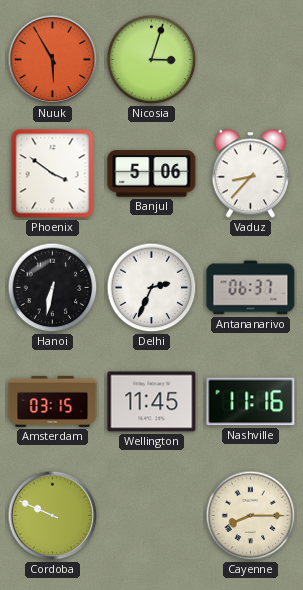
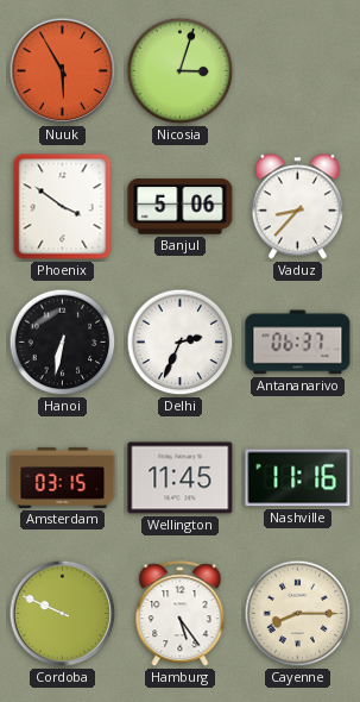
Hamburg: none -> 5:24 (181, 614)
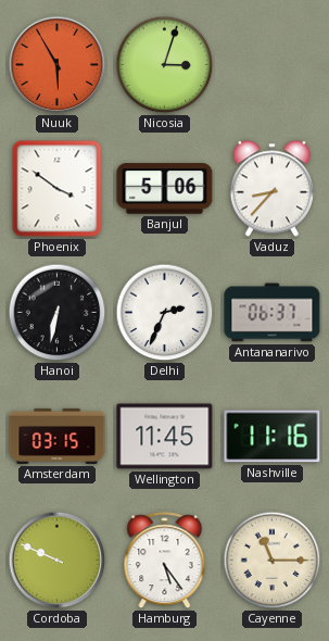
Cayenne: 8:15 -> 11:15 (273, 561)
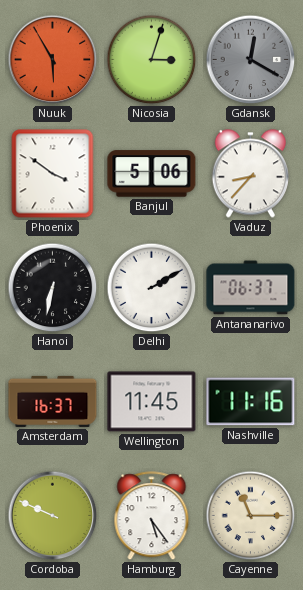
Gdansk: none -> 12:20 (251, 60)
Delhi: 2:34 -> 2:10 (152, 288)
Amsterdam: 03:15 -> 16:37 (53, 401)
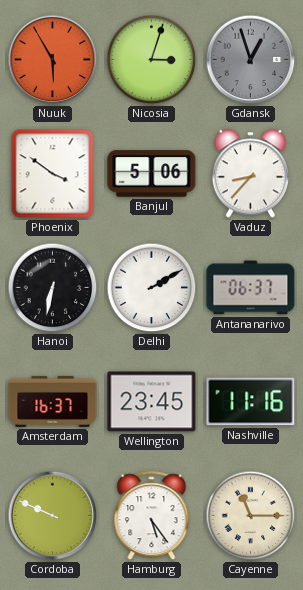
Gdansk: 12:20 -> 12:57 (251, 60)
Wellington: 11:45 -> 23:45 (152, 402)
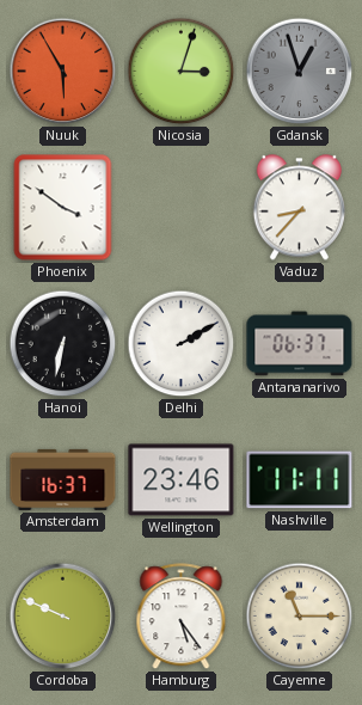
Banjul: 5:06 -> none (152, 174)
Wellington: 23:45 -> 23:46 (182, 480)
Nashville: 11:16 -> 11:11 (300, 480)
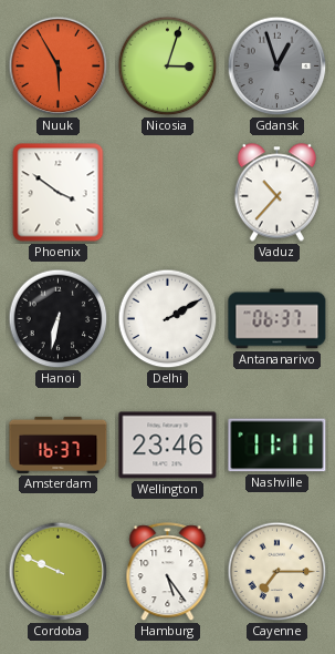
Vaduz: 8:37 -> 10:37 (276, 193)
Cayenne: 11:15 -> 7:15 (278, 572)
